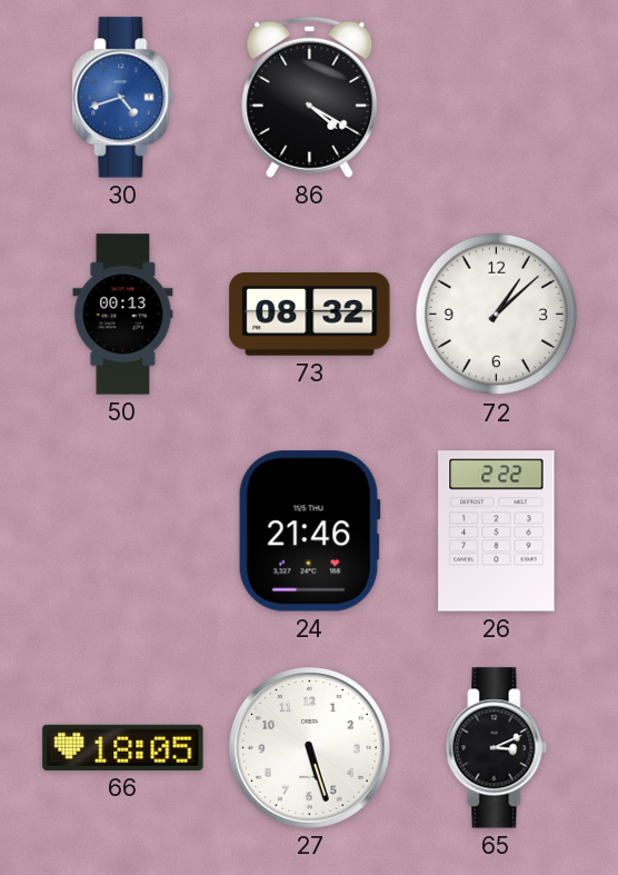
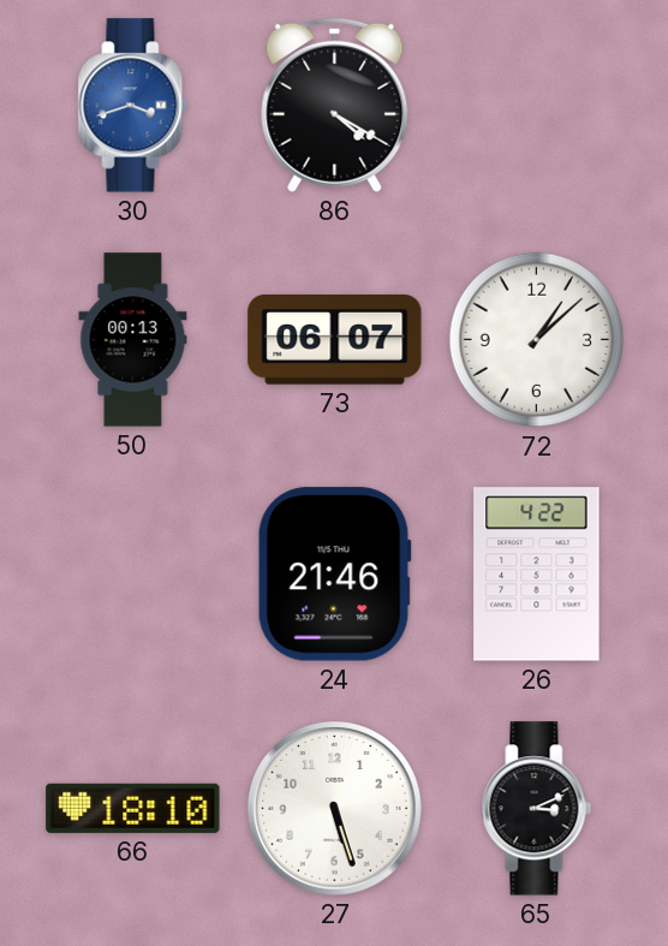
30: 4:42 -> 3:42 (133, 106)
73: 08:32 -> 06:07 (335, 340)
26: 2:22 -> 4:22 (537, 575)
66: 18:05 -> 18:10 (133, 808)
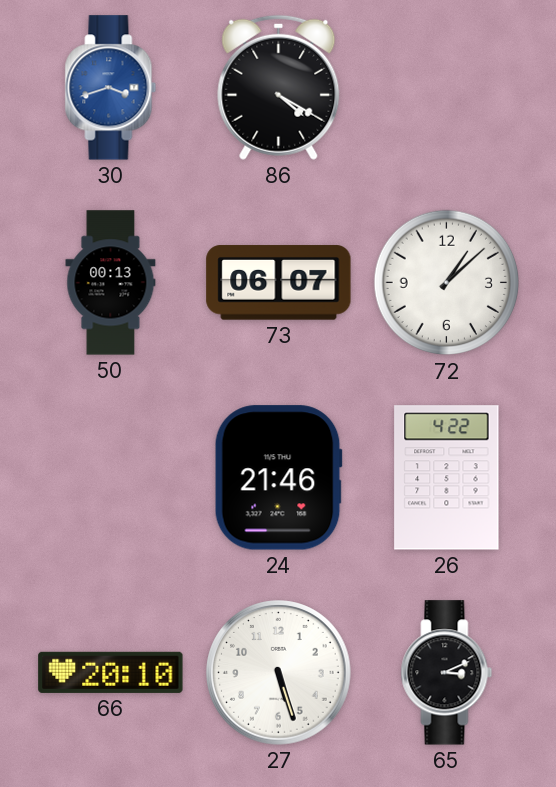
66: 18:10 -> 20:10 (111, 672)
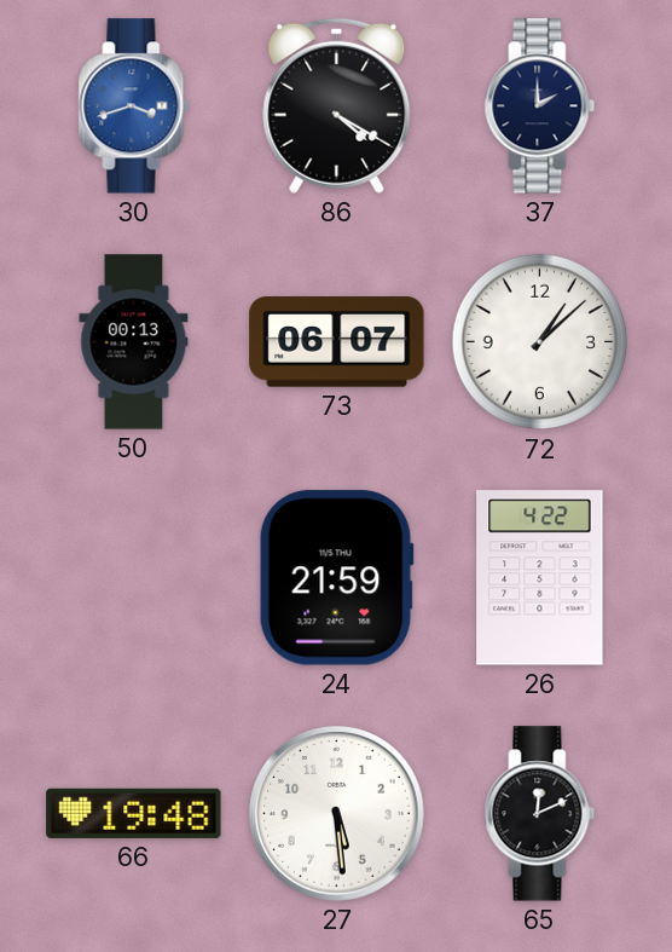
37: none -> 2:00 (540, 106)
24: 21:46 -> 21:59 (336, 578)
66: 20:10 -> 19:48 (134, 813)
27: 5:27 -> 5:29 (337, 814)
65: 3:11 -> 12:11 (540, 814)
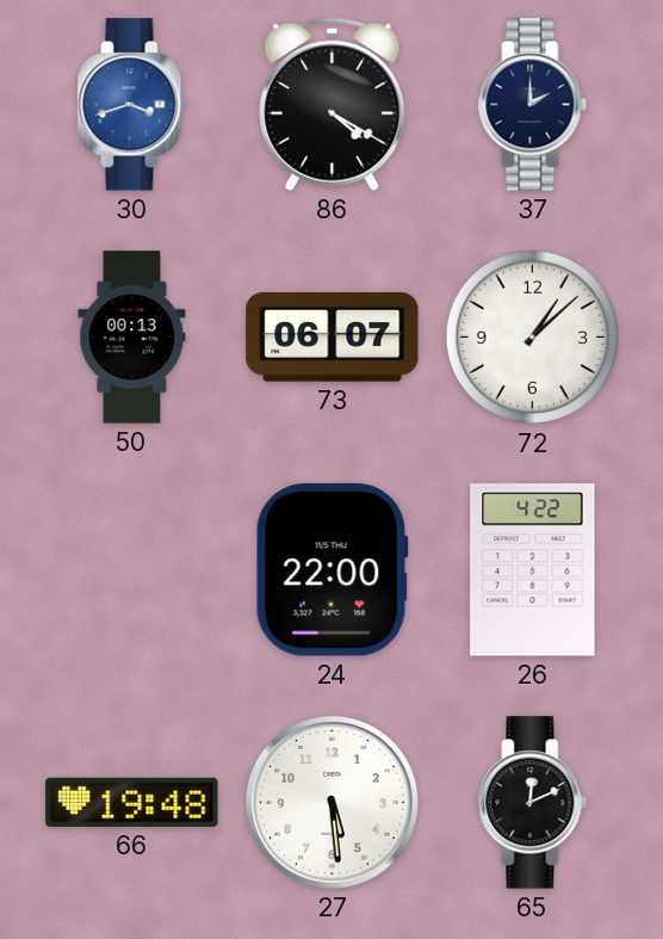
24: 21:59 -> 22:00 (331, 570)
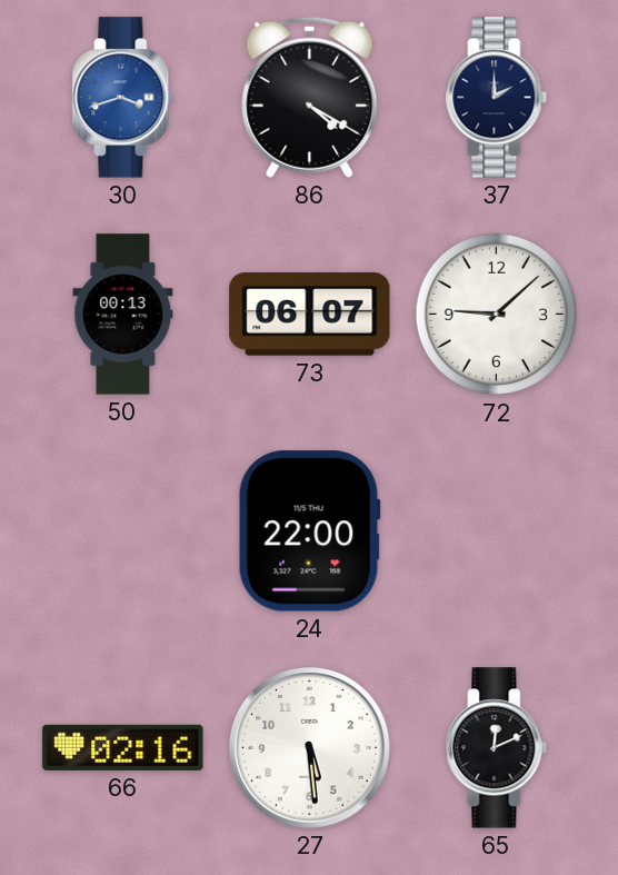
72: 1:08 -> 9:08 (497, 315)
26: 4:22 -> none (533, 570)
66: 19:48 -> 02:16 (123, 747)
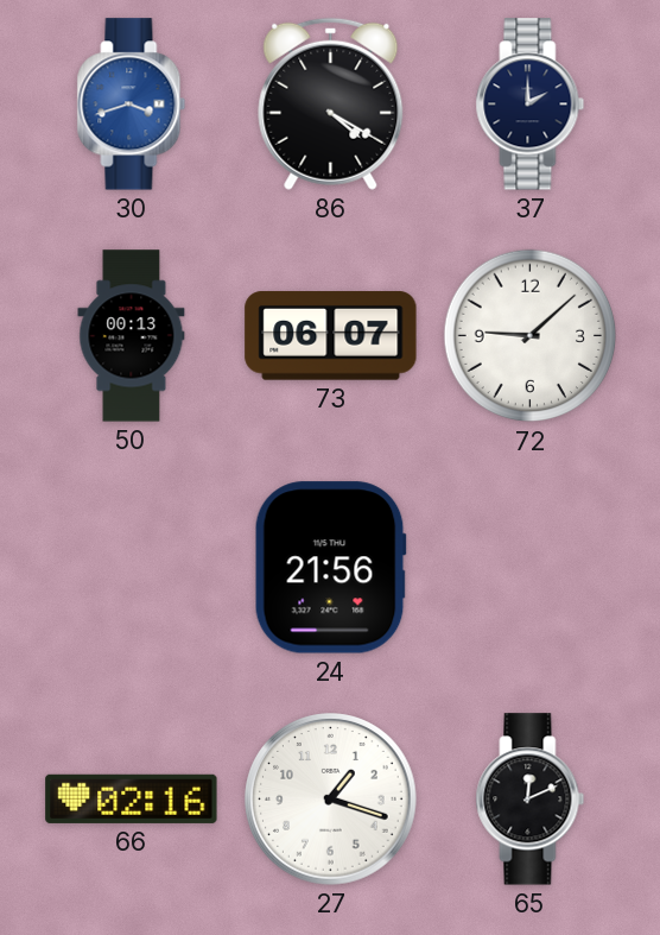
24: 22:00 -> 21:56 (330, 568)
27: 5:29 -> 1:18 (331, 800)
